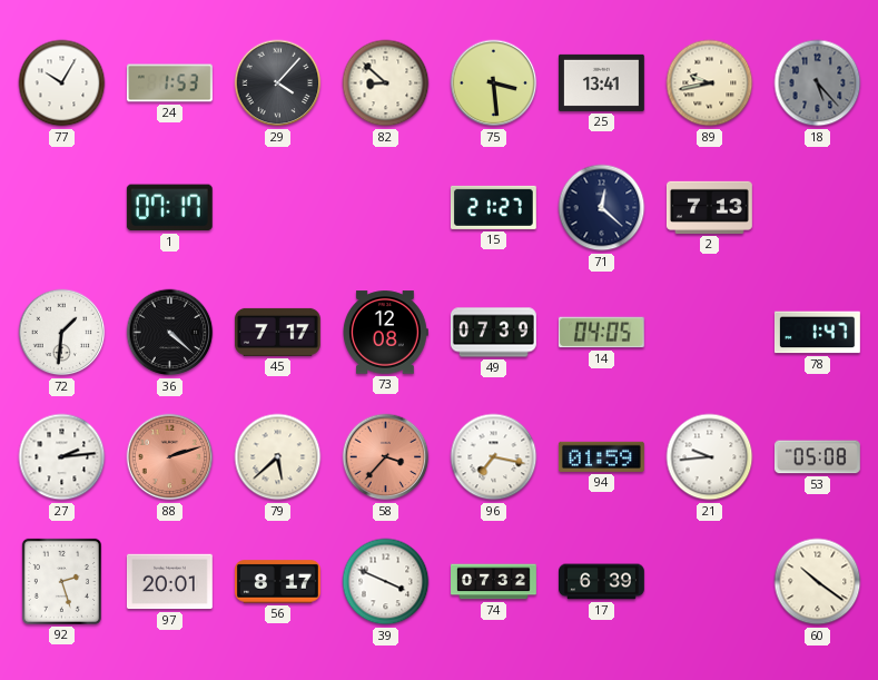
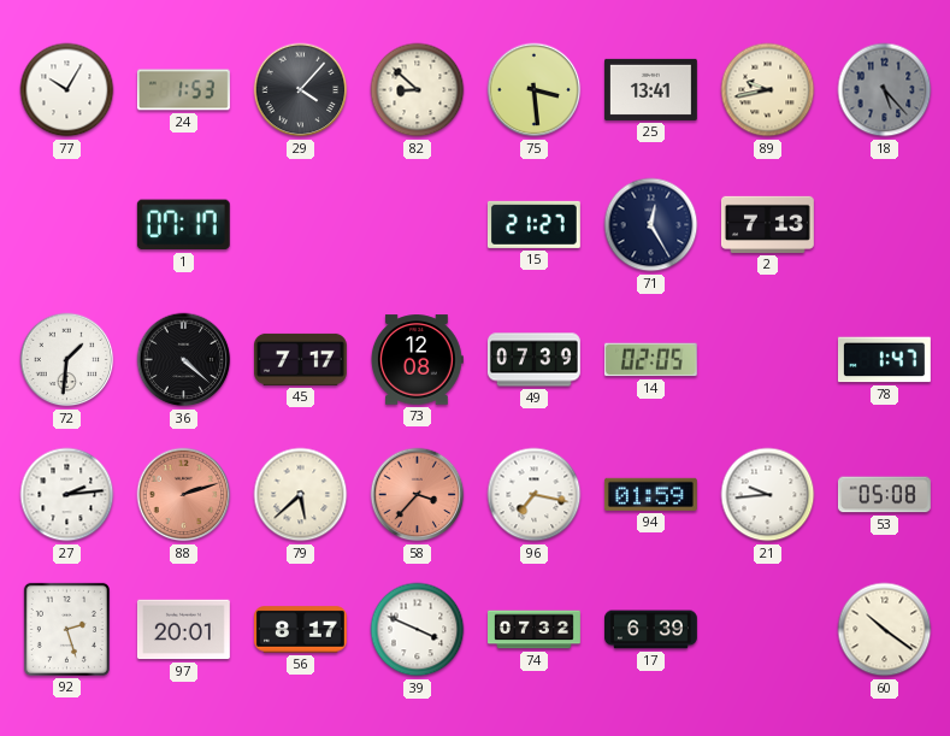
71: 12:22 -> 12:25 (651, 225)
14: 04:05 -> 02:05 (650, 360)
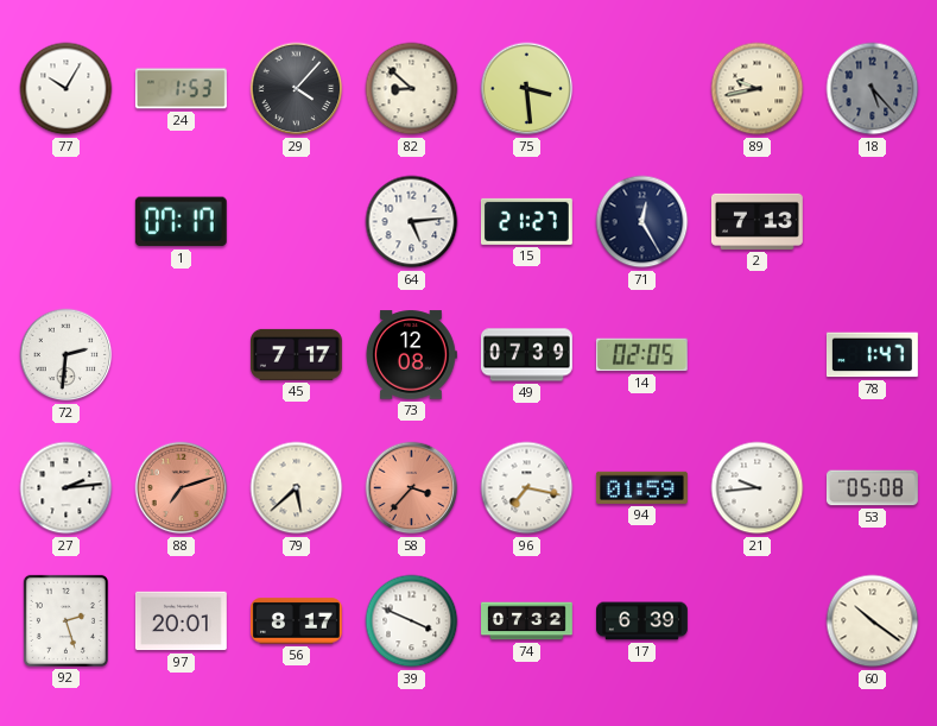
25: 13:41 -> none (650, 89)
64: none -> 5:14 (412, 222)
72: 1:31 -> 2:31 (67, 355)
36: 4:22 -> none (184, 360)
88: 2:12 -> 7:12 (182, 488)
